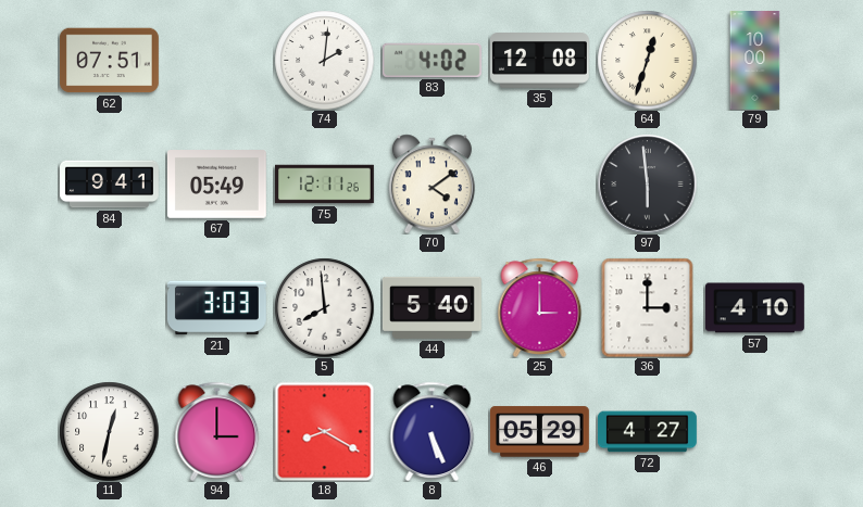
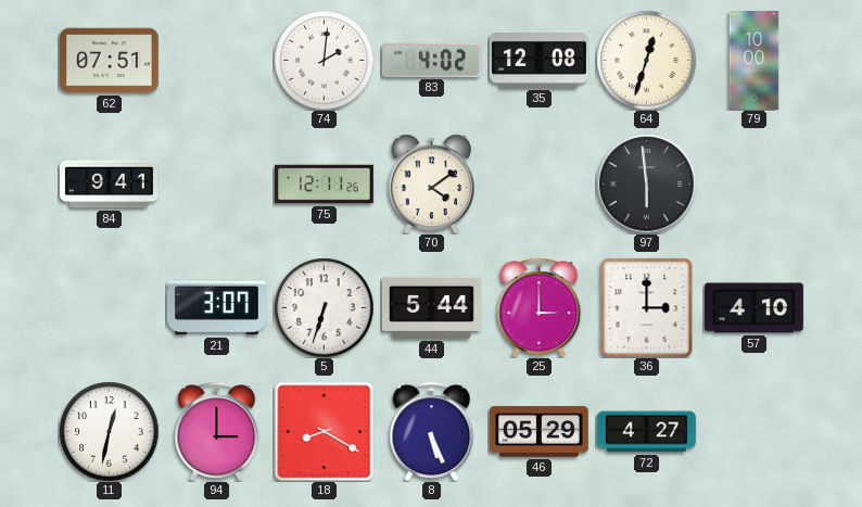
67: 05:49 -> none (216, 185)
21: 3:03 -> 3:07 (216, 308)
5: 7:59 -> 6:33 (324, 307)
44: 5:40 -> 5:44 (431, 307)
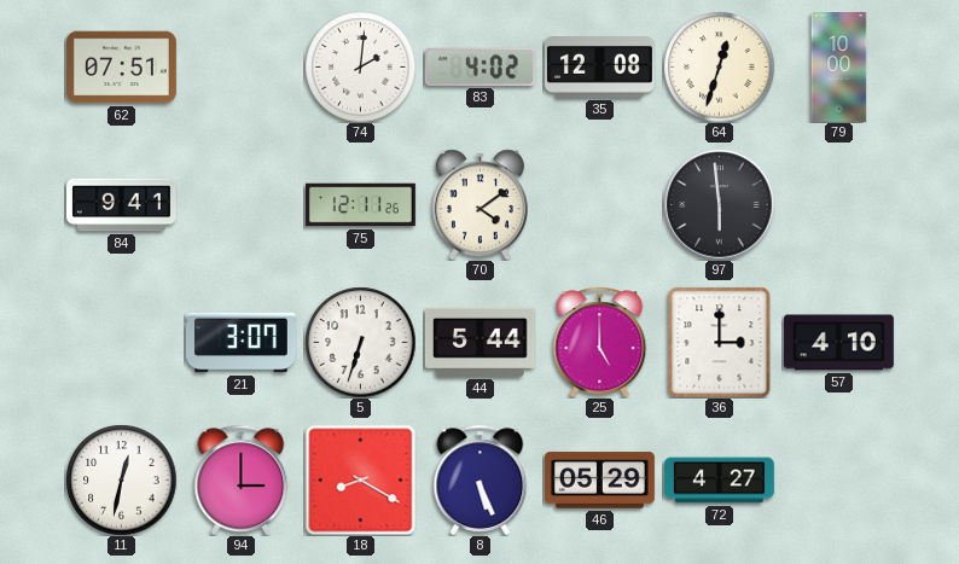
25: 3:00 -> 5:00 (600, 342)
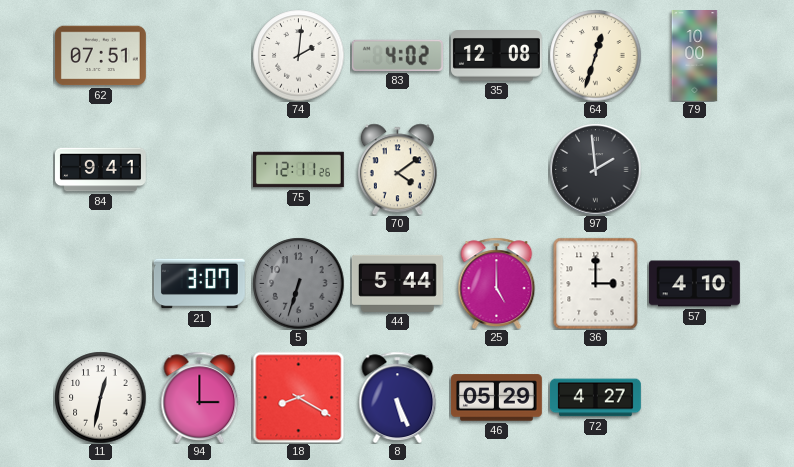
97: 5:59 -> 1:59 (595, 169)
5 dial: white -> grey (298, 283)
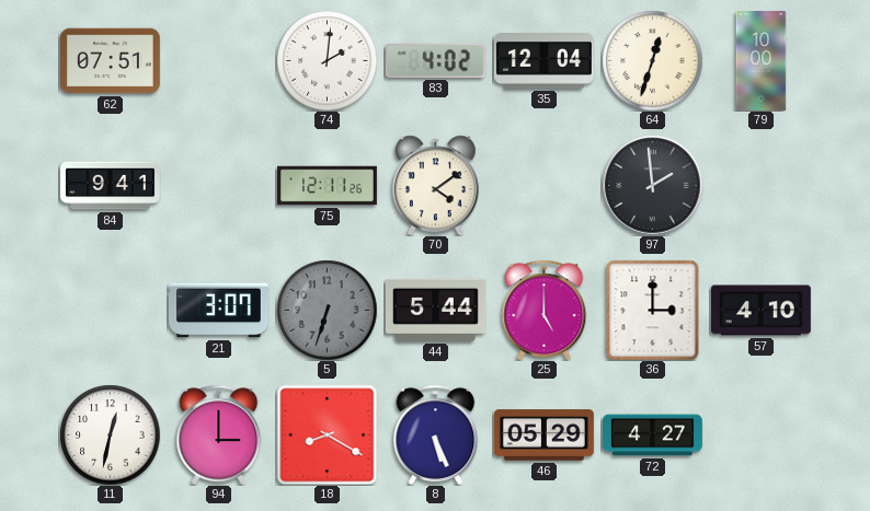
35: 12:08 -> 12:04 (543, 61)
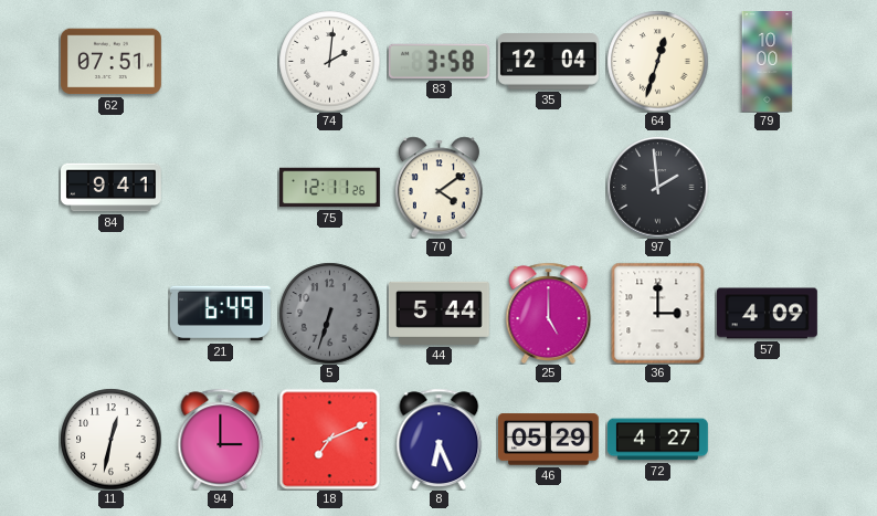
83: 4:02 -> 3:58 (438, 61)
21: 3:07 -> 6:49 (220, 314)
57: 4:10 -> 4:09 (767, 314)
18: 8:20 -> 7:11 (329, 439)
8: 5:26 -> 6:26 (440, 439)
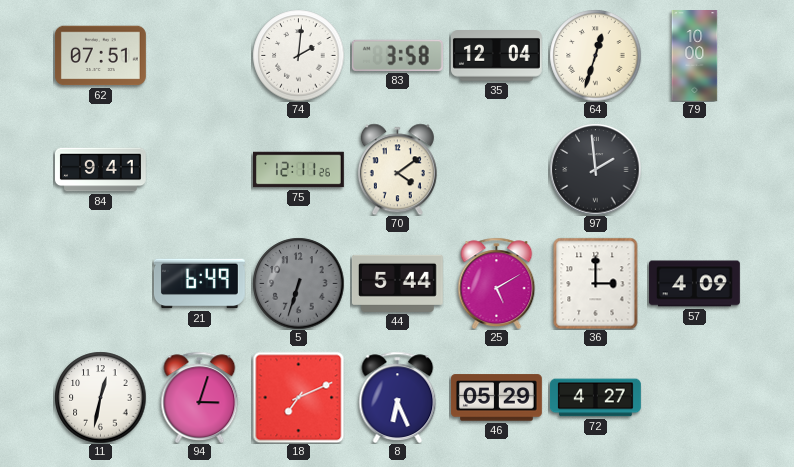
25: 5:00 -> 5:10 (497, 283)
94: 3:00 -> 3:03 (200, 397)
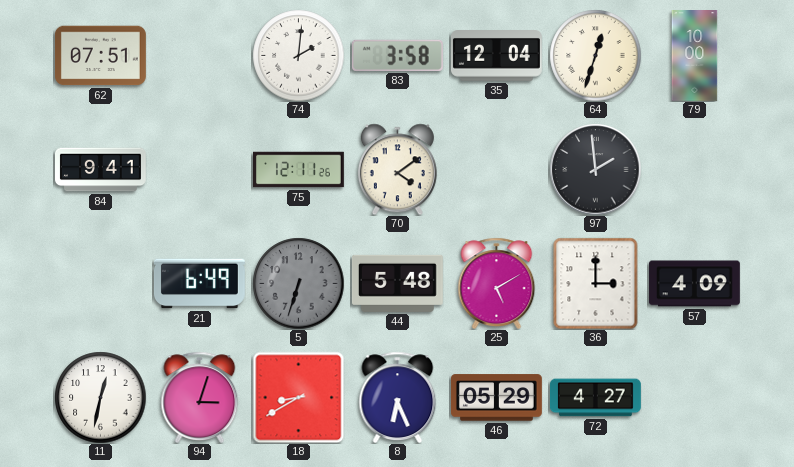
44: 5:44 -> 5:48 (397, 283)
18: 7:11 -> 8:40 (298, 397)
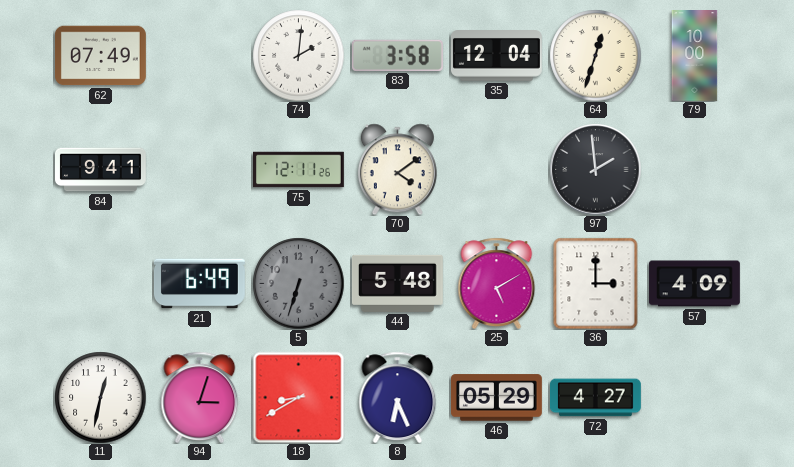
62: 07:51 -> 07:49 (100, 56)
